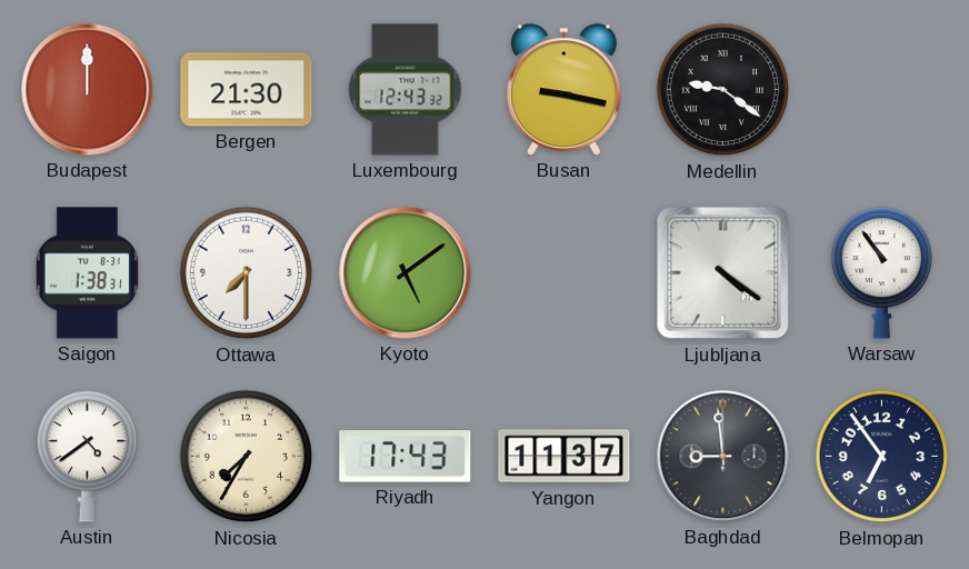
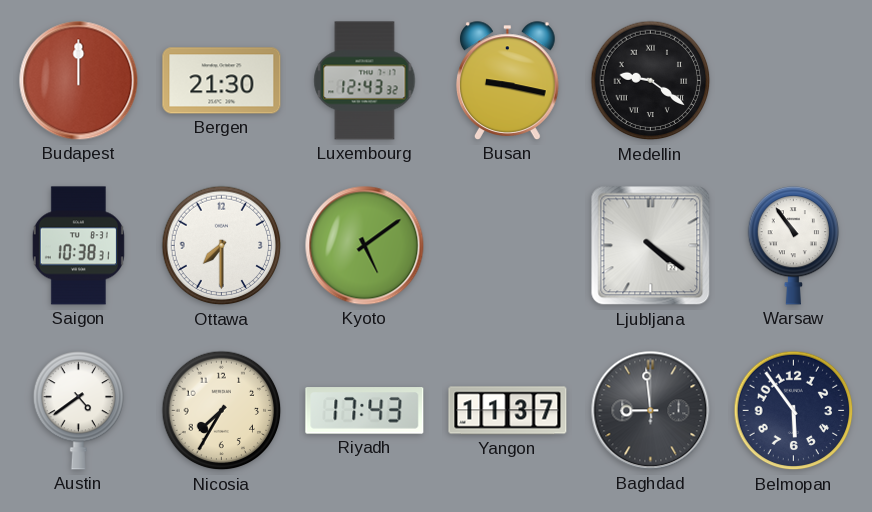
Saigon: 1:38 -> 10:38 (78, 246)
Belmopan: 6:54 -> 5:54 (794, 411)
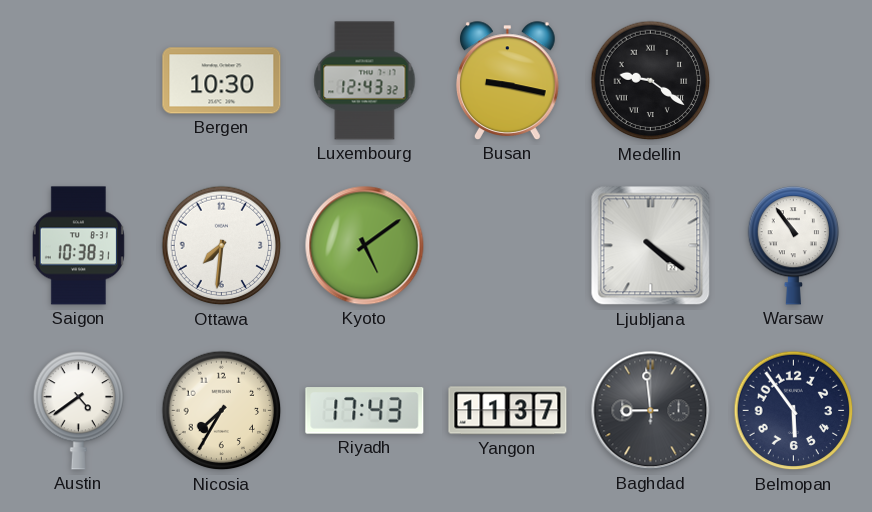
Budapest: 12:00 -> none (79, 81)
Bergen: 21:30 -> 10:30 (222, 81)
Ottawa: 7:30 -> 7:31 (222, 246)
